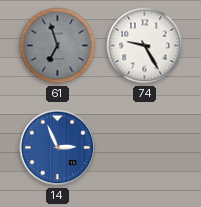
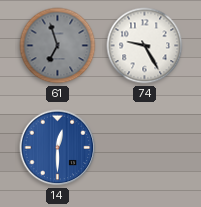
14: 2:56 -> 12:30 (58, 148)
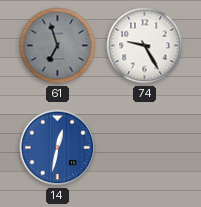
14: 12:30 -> 12:32 (58, 148)
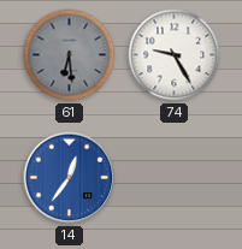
61: 6:57 -> 6:29 (70, 55)
14: 12:32 -> 12:36 (70, 178)
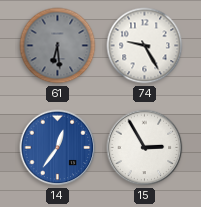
15: none -> 2:55 (145, 148)
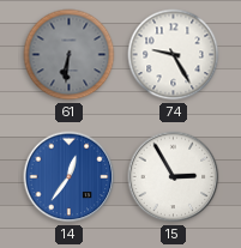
61: 6:29 -> 6:31 (70, 55)
